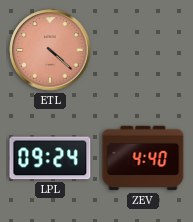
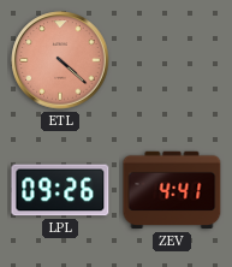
LPL: 09:24 -> 09:26 (60, 190)
ZEV: 4:40 -> 4:41 (172, 190)
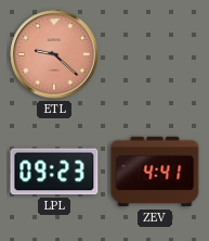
ETL: 4:22 -> 9:22 (54, 54)
LPL: 09:26 -> 09:23 (54, 172)
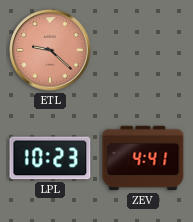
LPL: 09:23 -> 10:23 (50, 158)
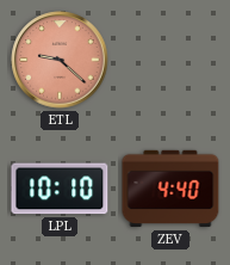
LPL: 10:23 -> 10:10 (60, 189)
ZEV: 4:41 -> 4:40 (170, 189)
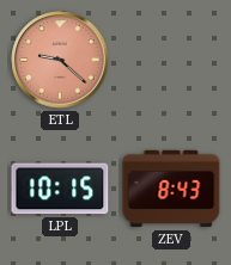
LPL: 10:10 -> 10:15 (60, 189)
ZEV: 4:40 -> 8:43 (171, 189)
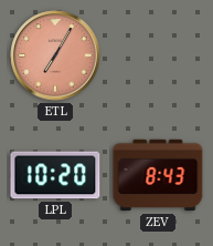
ETL: 9:22 -> 7:05 (55, 55)
LPL: 10:15 -> 10:20 (55, 175)
